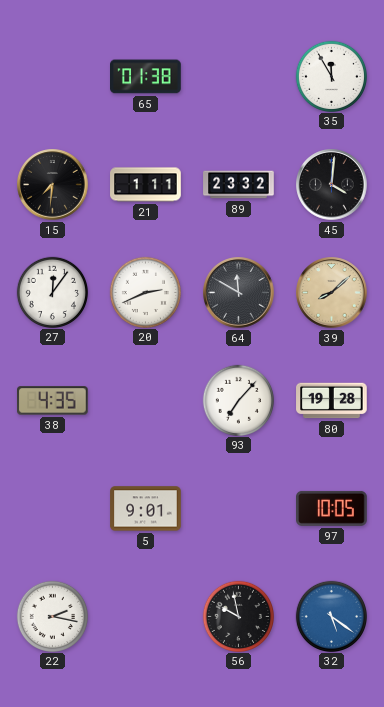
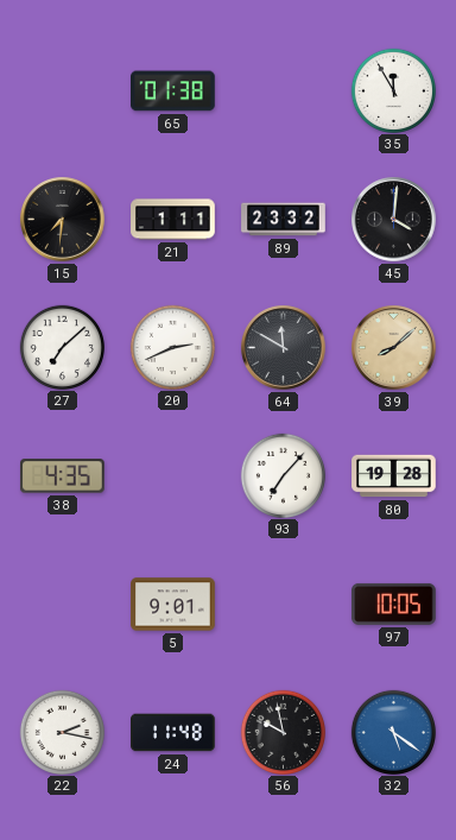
27: 12:06 -> 7:08 (62, 347)
24: none -> 11:48 (173, 733)
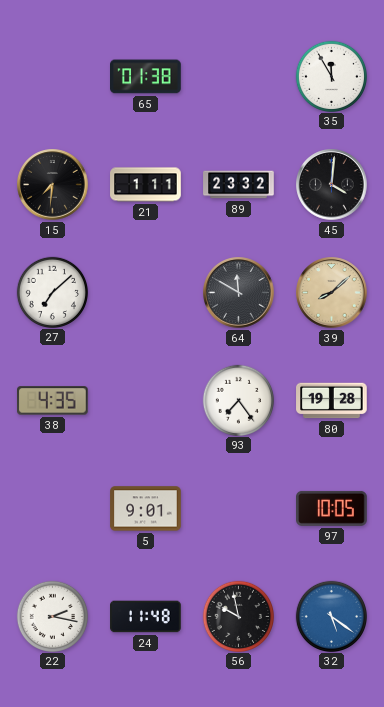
20: 2:41 -> none (172, 347)
93: 7:07 -> 7:24 (238, 400)
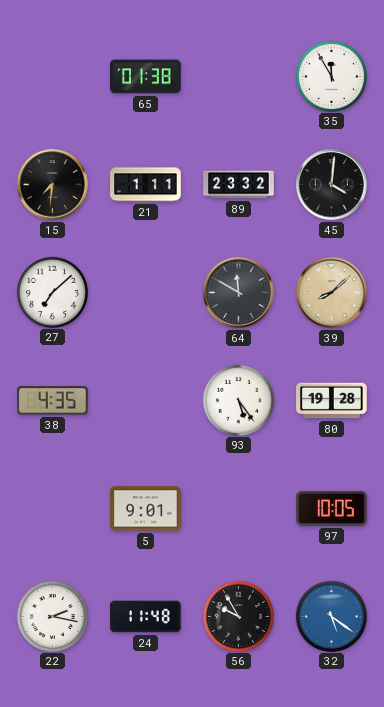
93: 7:24 -> 5:24 (238, 400)
56: 9:58 -> 9:55 (238, 616)
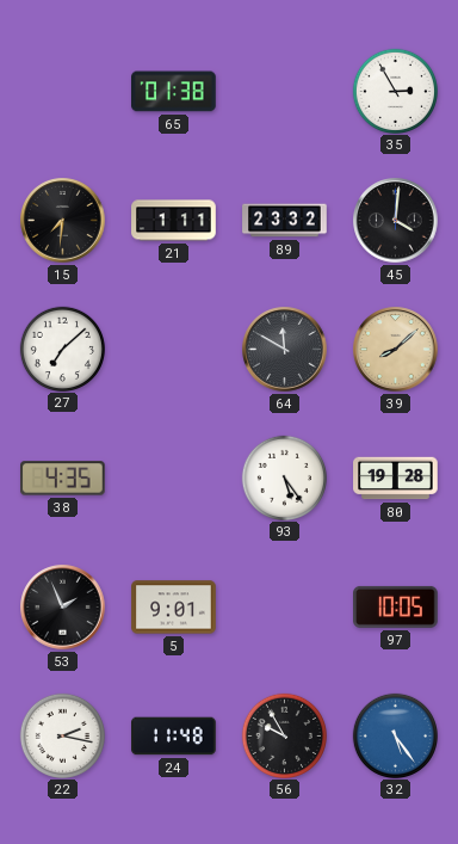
35: 11:55 -> 2:55 (395, 91)
53: none -> 1:56 (63, 608)
32: 5:21 -> 5:24 (395, 735)
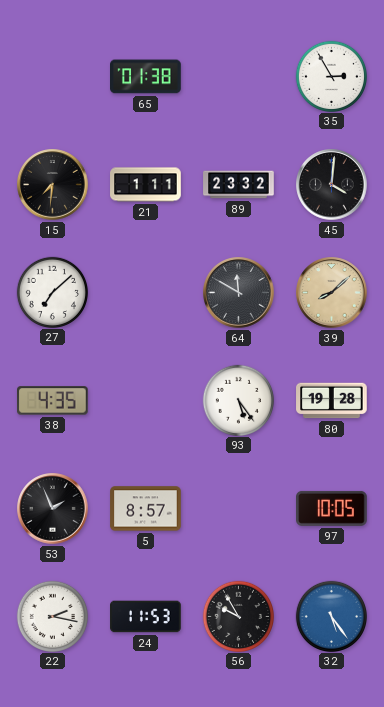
5: 9:01 -> 8:57 (146, 509)
24: 11:48 -> 11:53 (146, 617)
